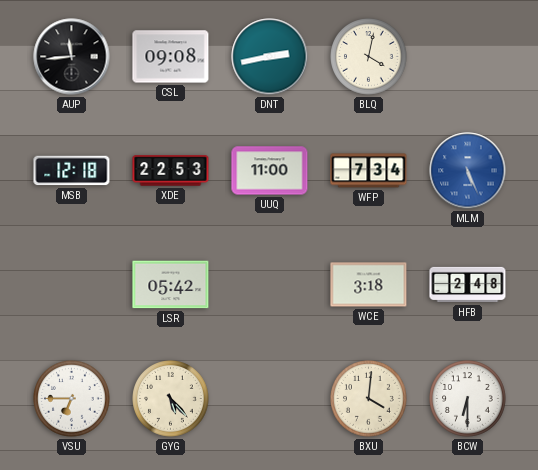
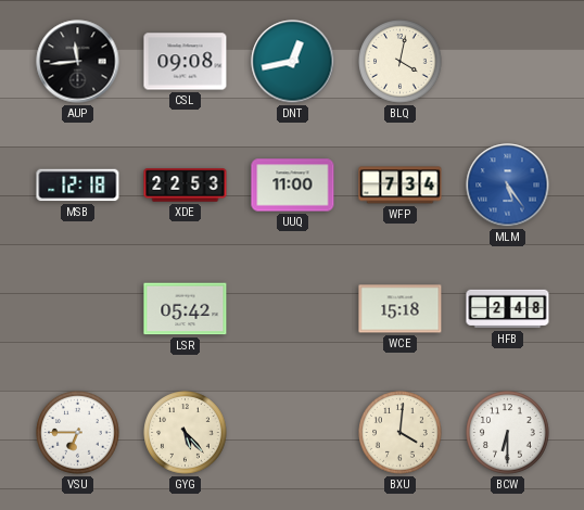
DNT: 2:43 -> 12:43 (293, 62)
MLM: 5:26 -> 5:24 (508, 186)
WCE: 3:18 -> 15:18 (401, 309)
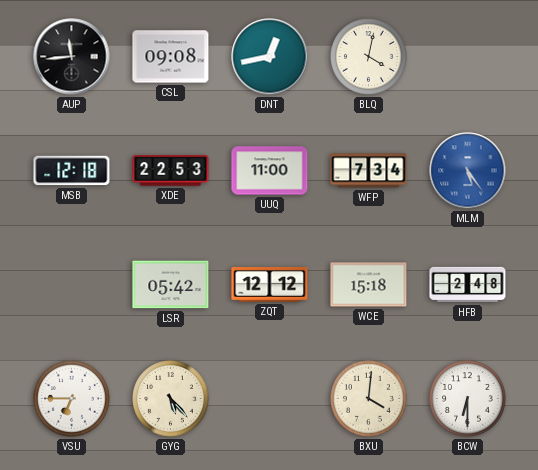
ZQT: none -> 12:12 (270, 284)
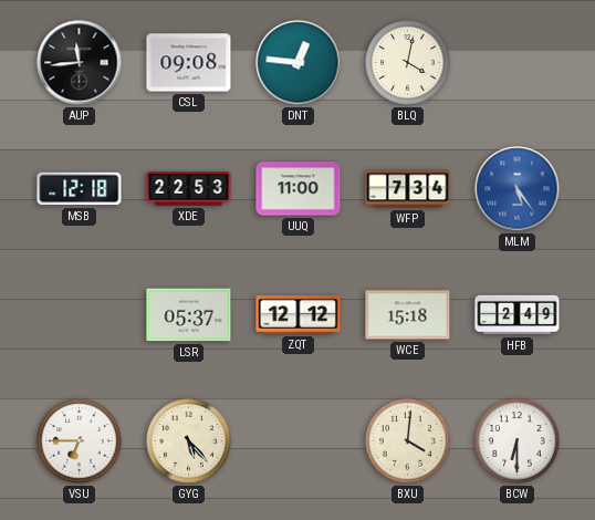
DNT: 12:43 -> 12:46 (299, 63)
LSR: 05:42 -> 05:37 (189, 315)
HFB: 2:48 -> 2:49 (518, 315)
